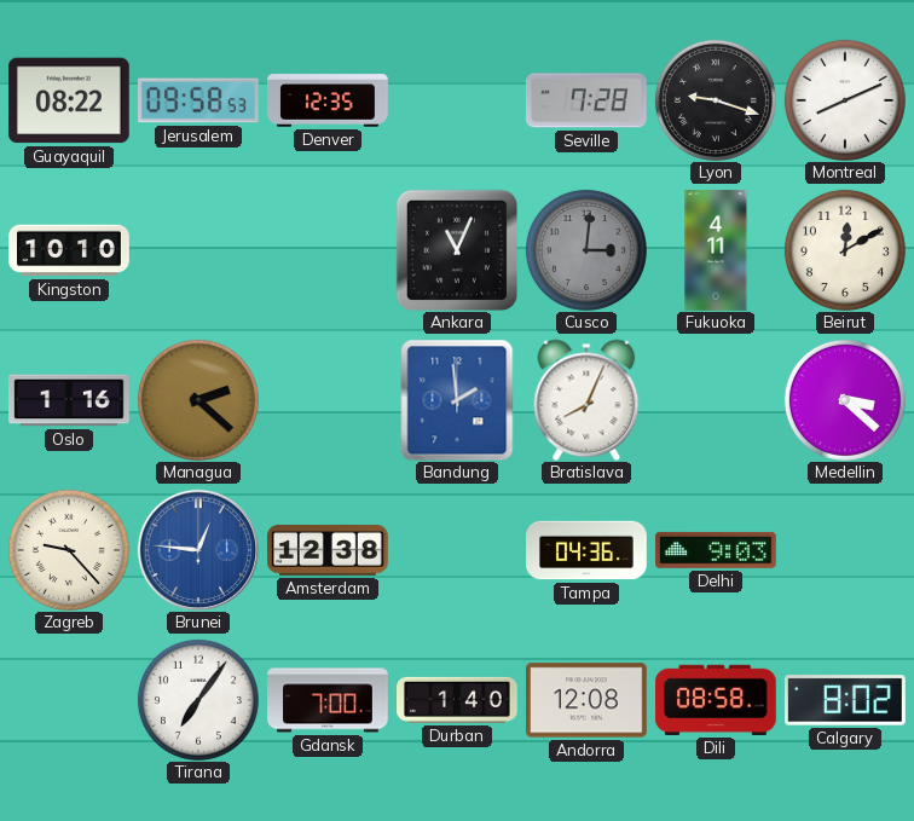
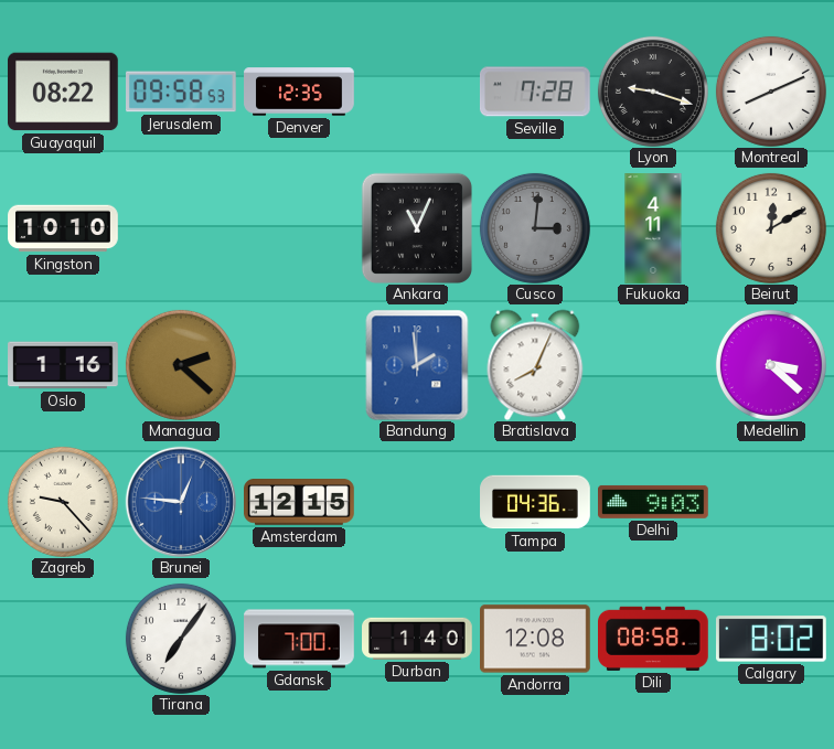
Amsterdam: 12:38 -> 12:15 (300, 503)
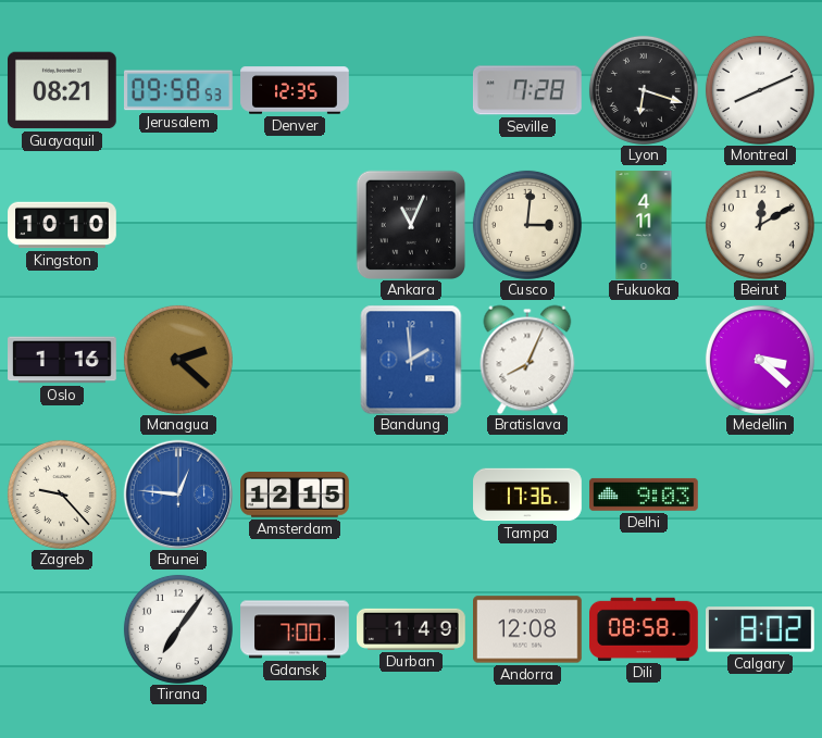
Guayaquil: 08:22 -> 08:21 (63, 90)
Lyon: 9:18 -> 6:18 (644, 90)
Cusco dial: grey -> cream (527, 225)
Tampa: 04:36 -> 17:36 (527, 495)
Durban: 1:40 -> 1:49 (412, 629)
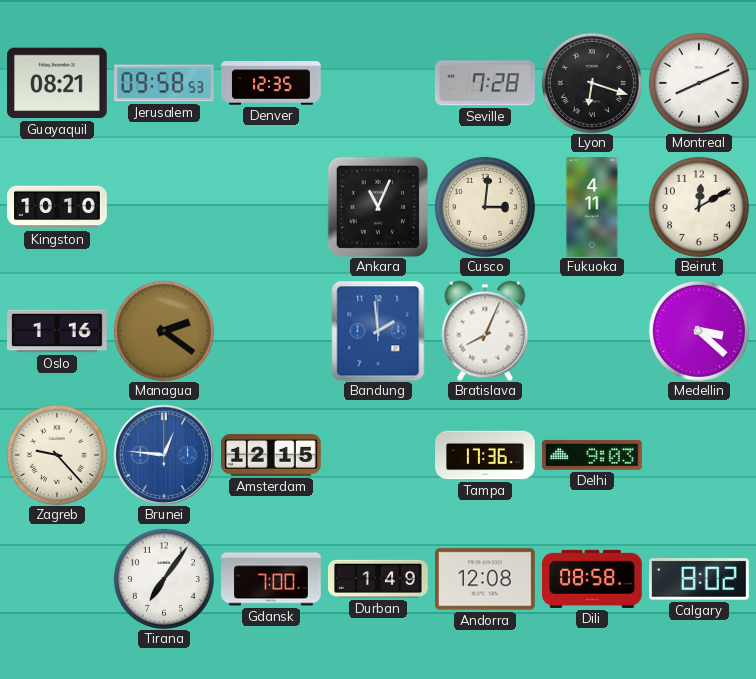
Managua: 2:22 -> 2:21 (164, 331)
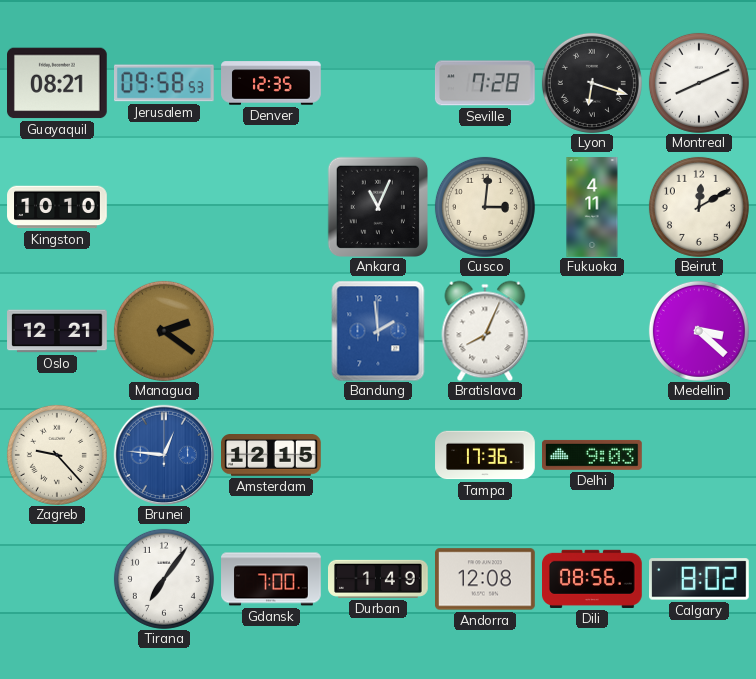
Oslo: 1:16 -> 12:21 (57, 331)
Dili: 08:58 -> 08:56 (593, 579)
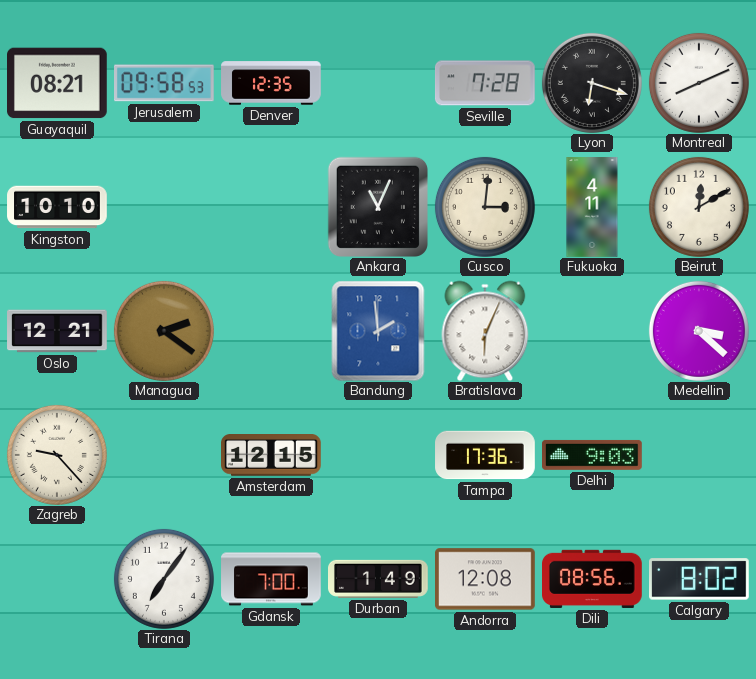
Bratislava: 8:04 -> 6:04 (485, 331)
Brunei: 12:46 -> none (163, 454)
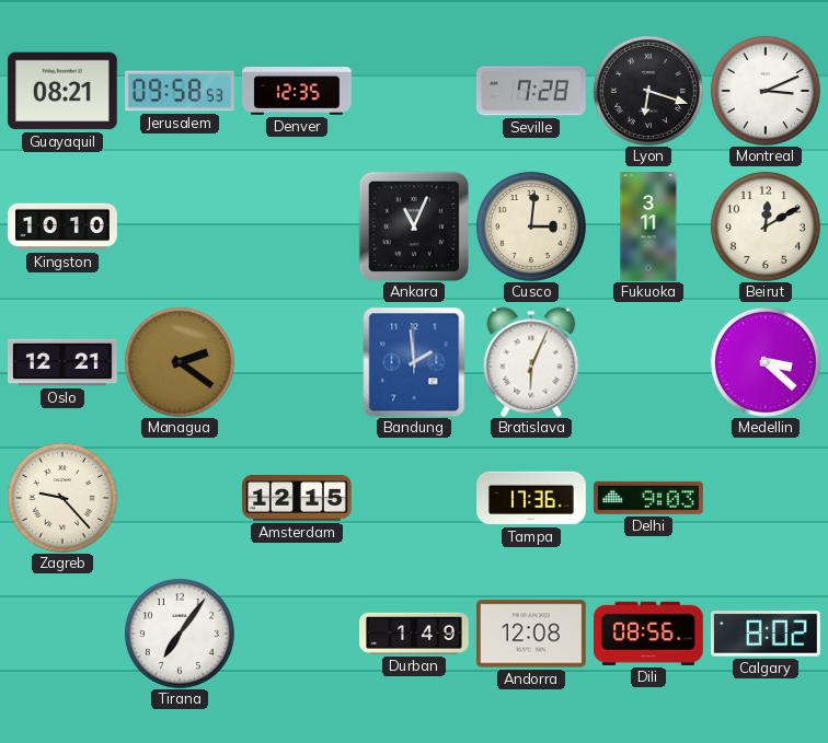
Montreal: 8:11 -> 3:11 (766, 91)
Fukuoka: 4:11 -> 3:11 (648, 227)
Gdansk: 7:00 -> none (271, 579)
